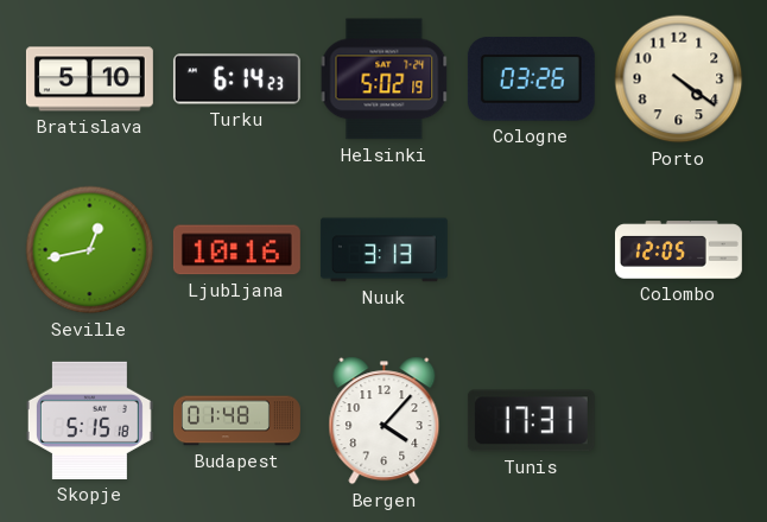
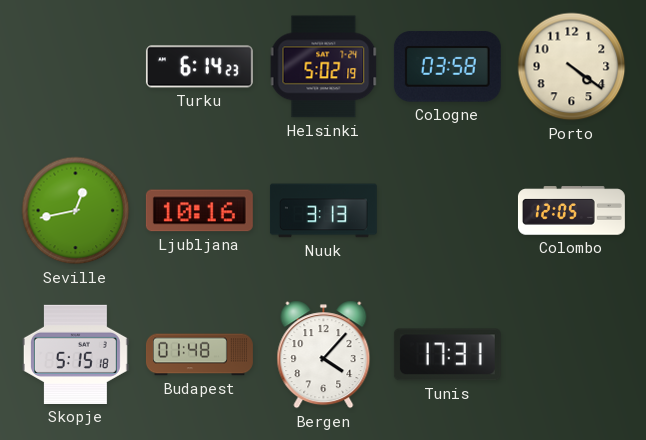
Bratislava: 5:10 -> none (89, 79)
Cologne: 03:26 -> 03:58 (447, 67)
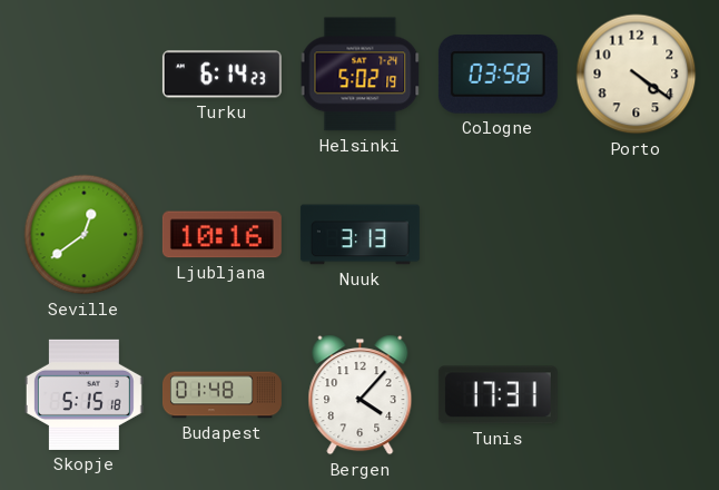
Seville: 12:43 -> 12:39 (85, 235)
Colombo: 12:05 -> none (571, 211)
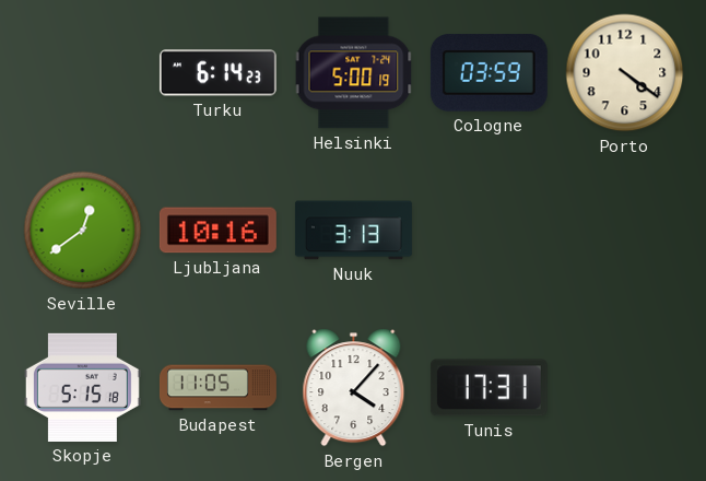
Helsinki: 5:02 -> 5:00 (354, 73)
Cologne: 03:58 -> 03:59 (489, 73)
Budapest: 01:48 -> 11:05 (217, 388)
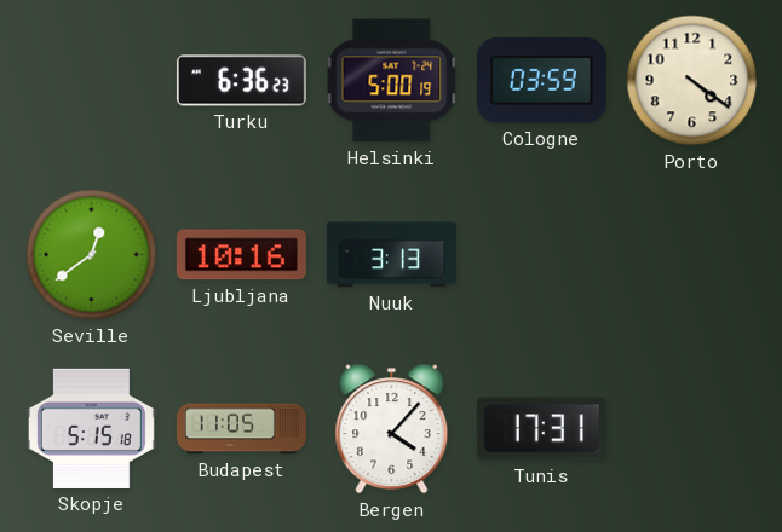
Turku: 6:14 -> 6:36 (241, 81)
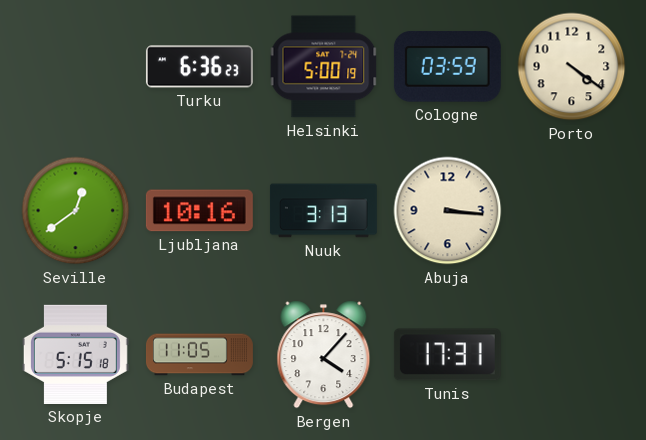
Abuja: none -> 3:16 (448, 211)
